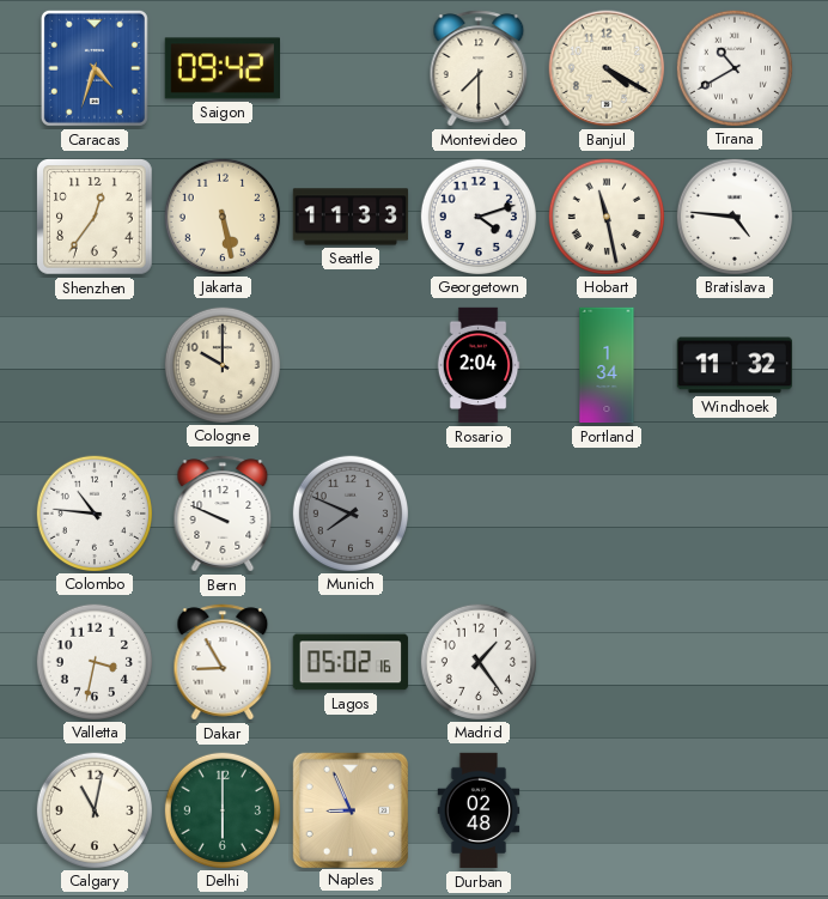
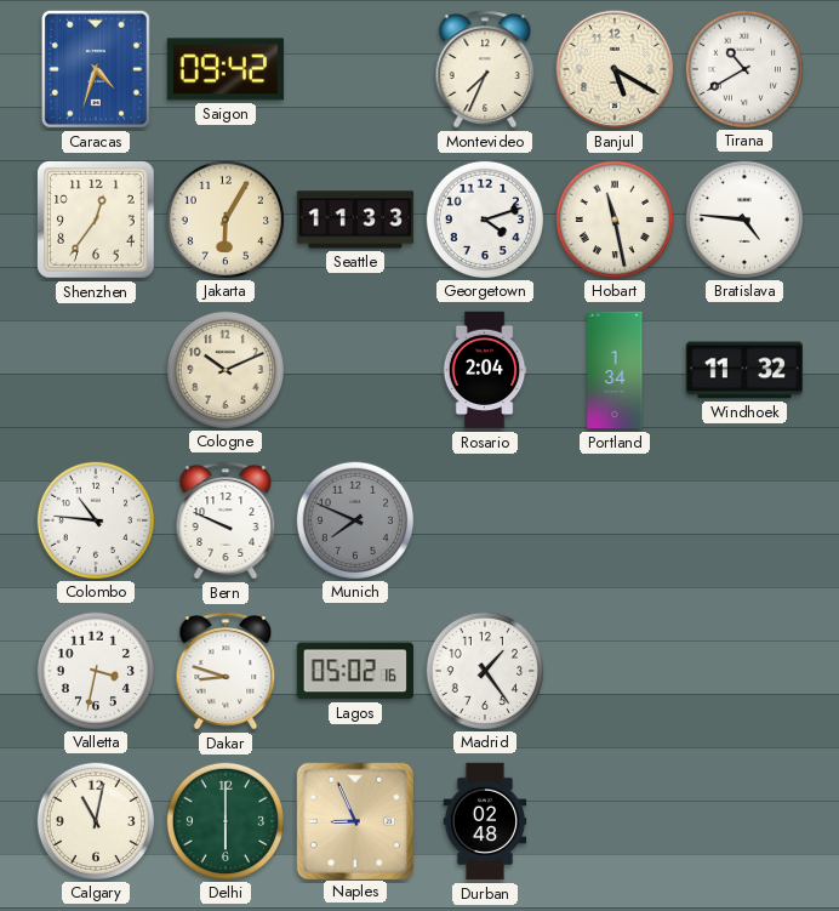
Montevideo: 7:30 -> 7:34 (485, 69)
Banjul: 4:20 -> 5:20 (615, 69)
Jakarta: 5:28 -> 6:05 (224, 218)
Cologne: 10:00 -> 10:11 (224, 369)
Dakar: 8:55 -> 8:48 (226, 671)
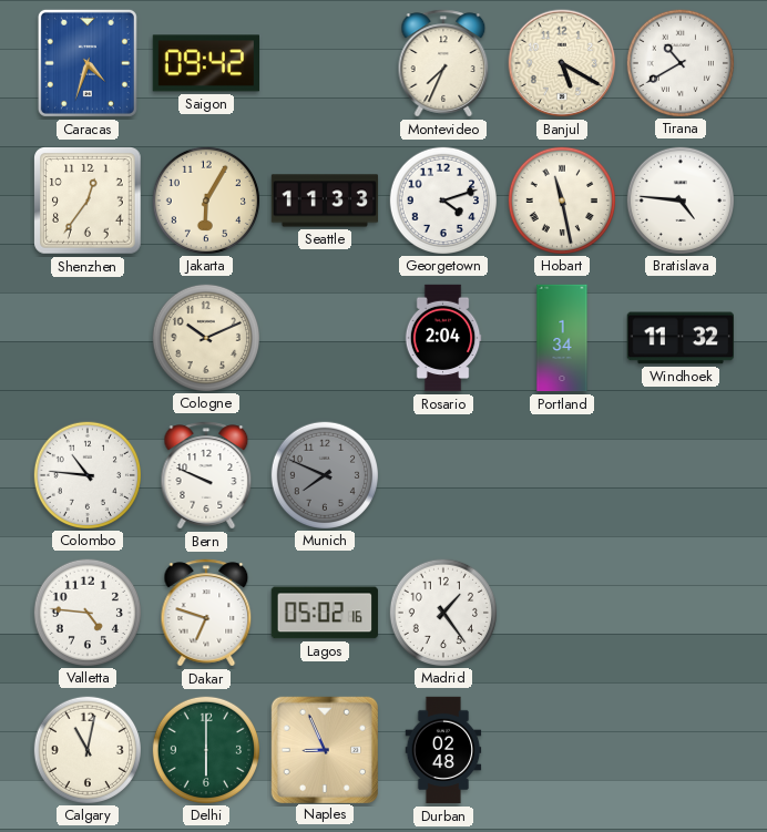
Valletta: 3:32 -> 4:46 (86, 612)
Dakar: 8:48 -> 6:48 (206, 613)
